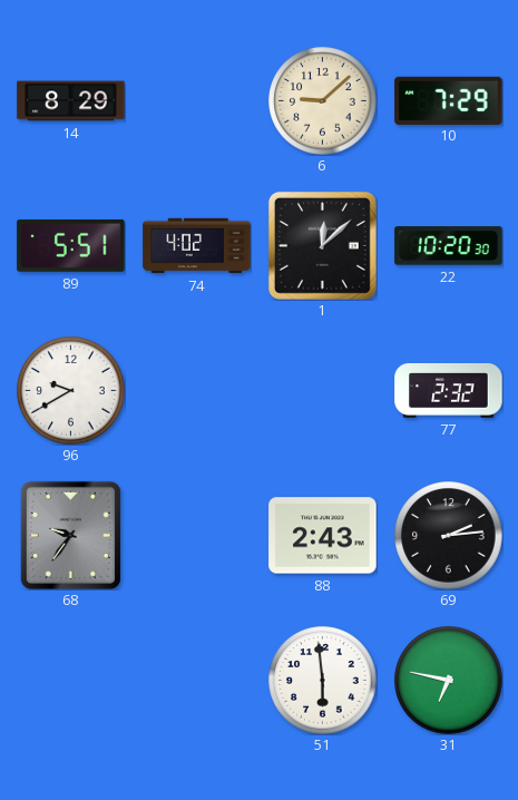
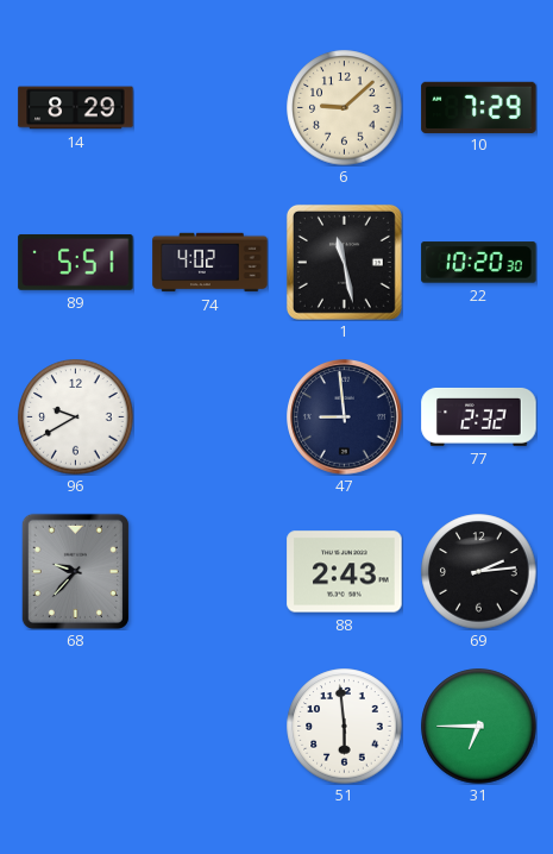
1: 12:08 -> 11:28 (344, 262)
47: none -> 8:59 (345, 417)
68: 9:36 -> 9:37 (75, 571)
31: 6:47 -> 6:45 (479, 727)
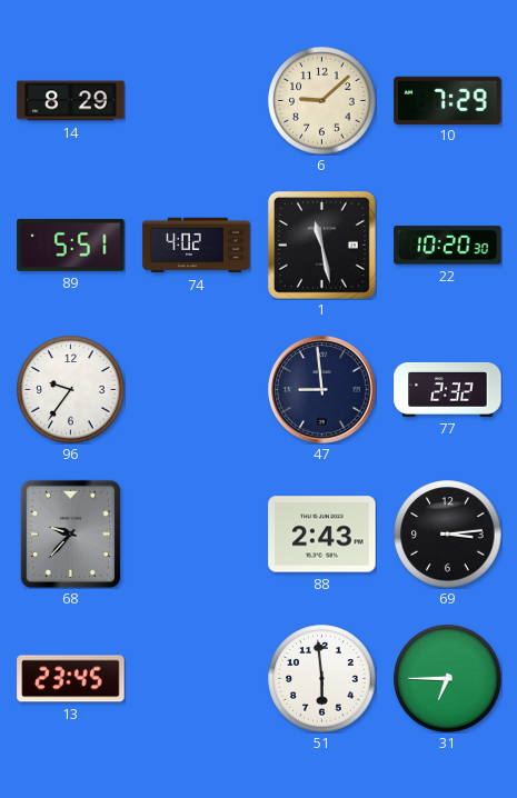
96: 9:40 -> 9:36 (71, 390)
69: 2:14 -> 3:14 (448, 535)
13: none -> 23:45 (71, 679)
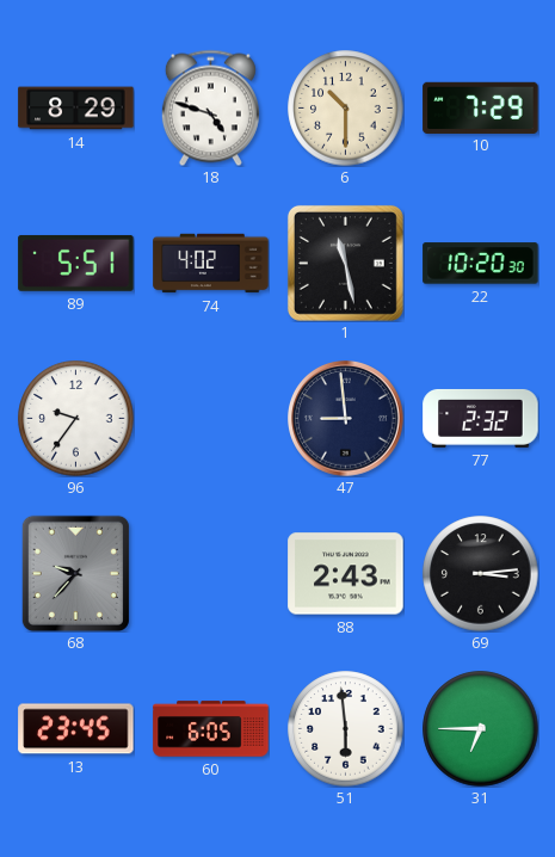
18: none -> 4:48 (210, 107)
6: 9:08 -> 10:30 (346, 109)
60: none -> 6:05 (211, 729)
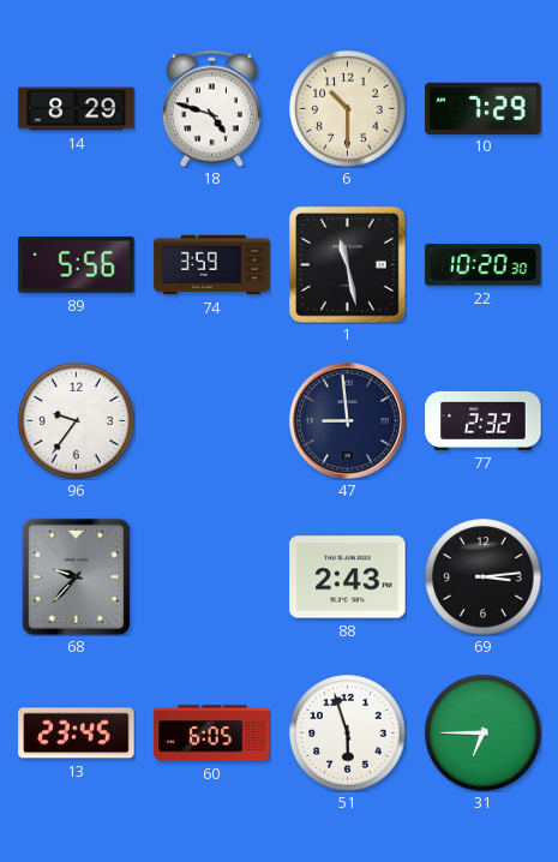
89: 5:51 -> 5:56 (77, 264)
74: 4:02 -> 3:59 (212, 265)
51: 5:59 -> 5:57 (348, 734)
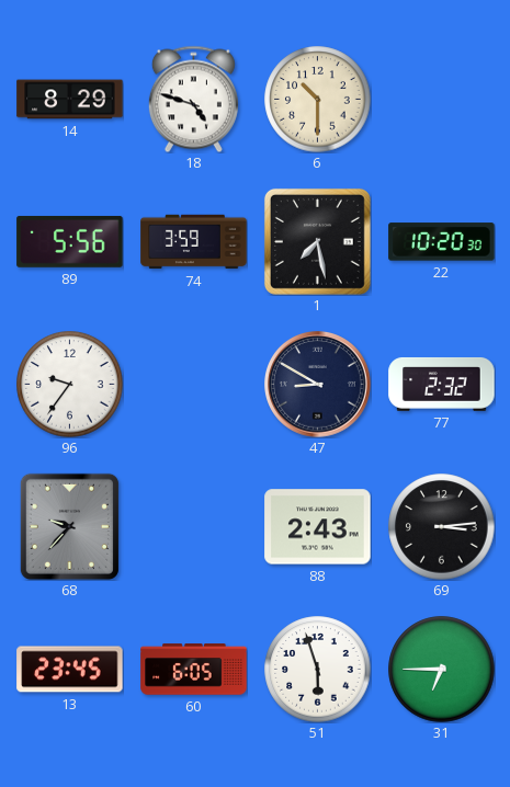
10: 7:29 -> none (484, 108)
1: 11:28 -> 7:28 (317, 241)
47: 8:59 -> 8:50 (318, 385)
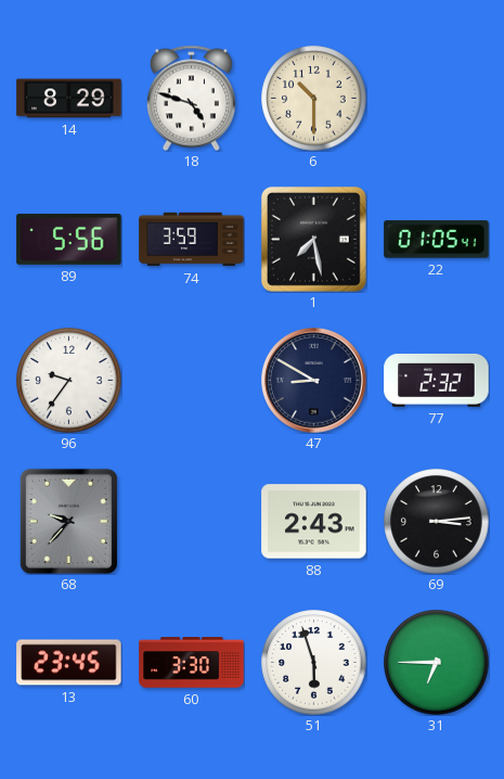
22: 10:20 -> 01:05 (437, 240)
60: 6:05 -> 3:30 (192, 663)
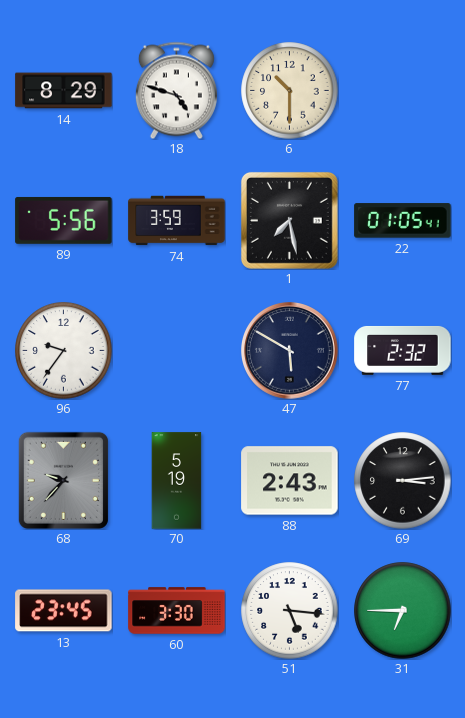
47: 8:50 -> 5:50 (290, 351)
70: none -> 5:19 (177, 481)
51: 5:57 -> 5:16 (290, 611)
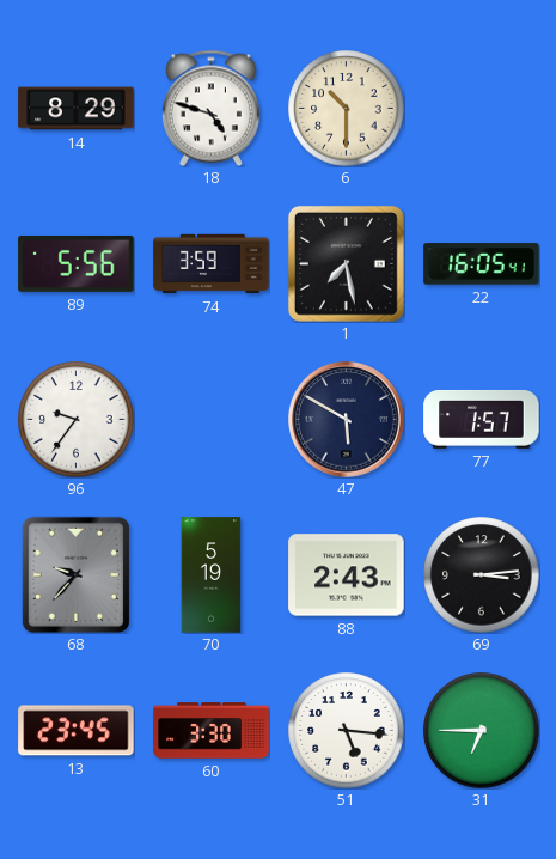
22: 01:05 -> 16:05 (482, 264)
77: 2:32 -> 1:57 (482, 419)
